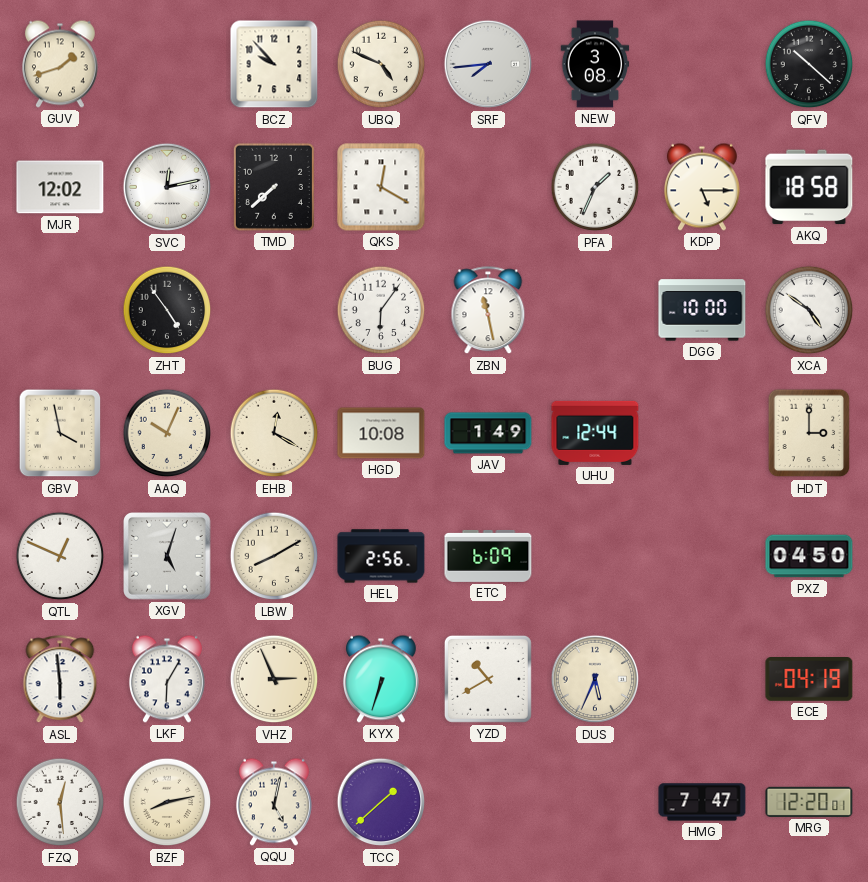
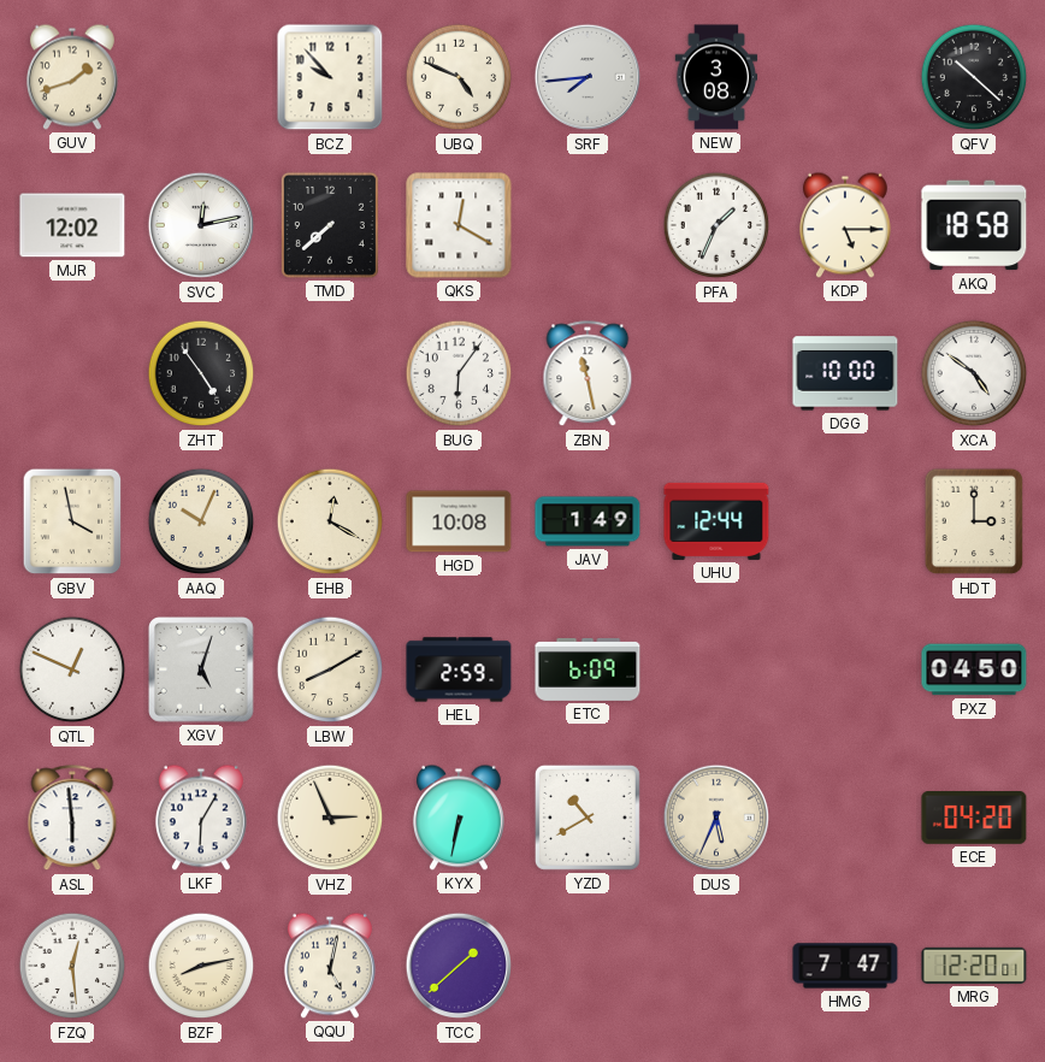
HEL: 2:56 -> 2:59 (459, 669)
KYX: 6:33 -> 6:32 (459, 818)
ECE: 04:19 -> 04:20 (974, 819)
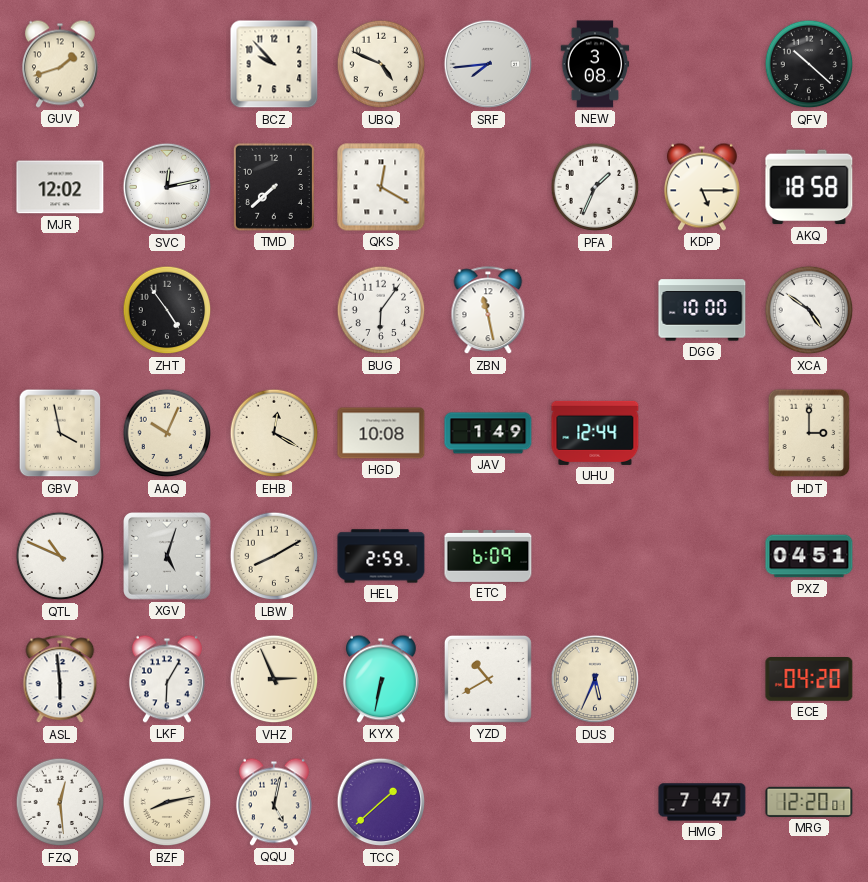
QTL: 12:49 -> 10:49 (60, 556)
PXZ: 04:50 -> 04:51 (809, 556)
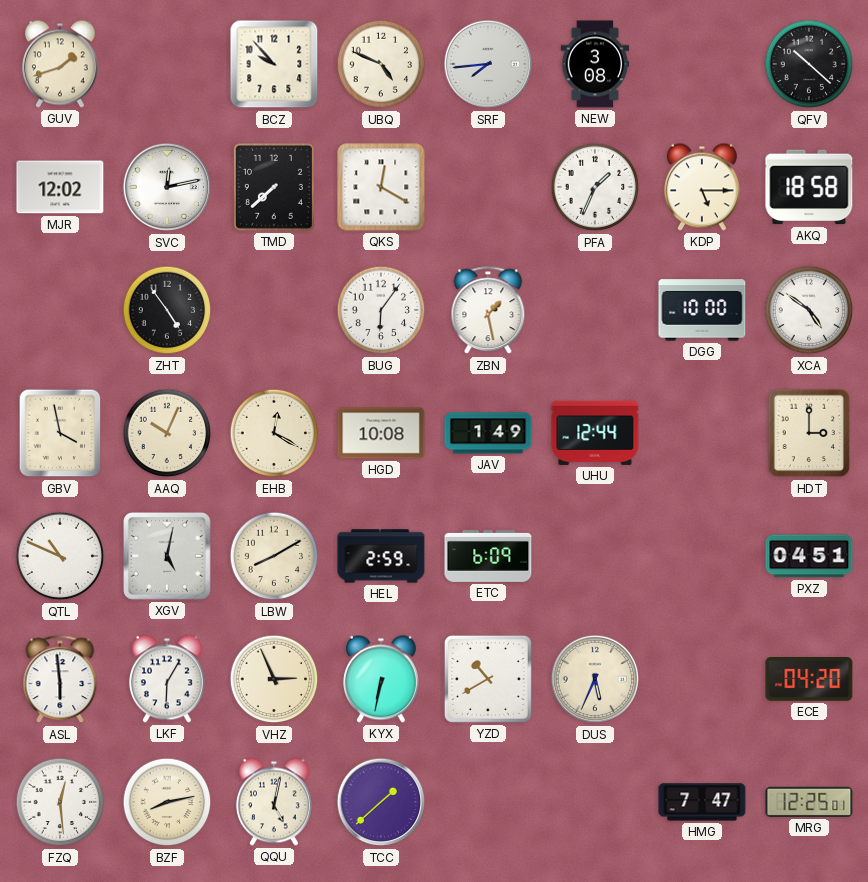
ZBN: 11:28 -> 1:28 (488, 311)
XGV: 5:03 -> 5:02 (168, 557)
MRG: 12:20 -> 12:25 (809, 802)
